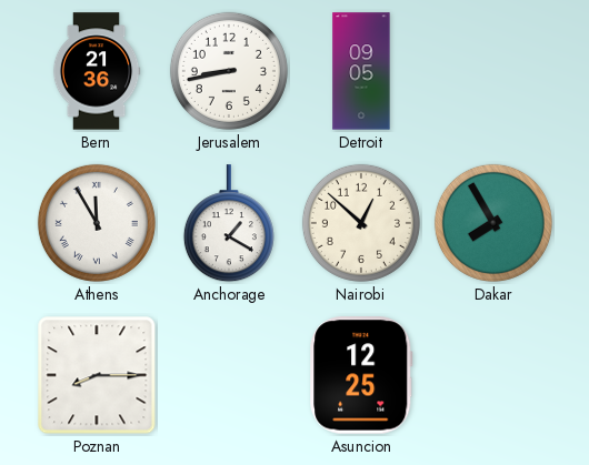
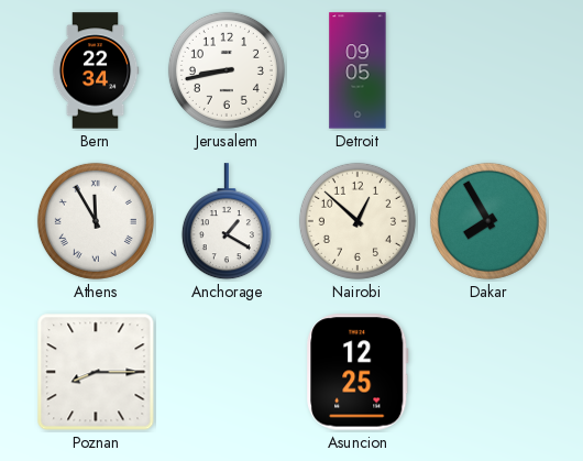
Bern: 21:36 -> 22:34 (96, 70)
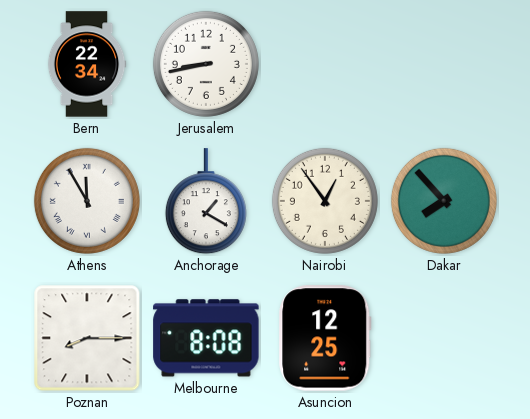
Detroit: 09:05 -> none (358, 70)
Nairobi: 12:52 -> 12:54 (325, 201)
Dakar: 7:55 -> 7:53 (444, 201)
Melbourne: none -> 8:08 (206, 338)
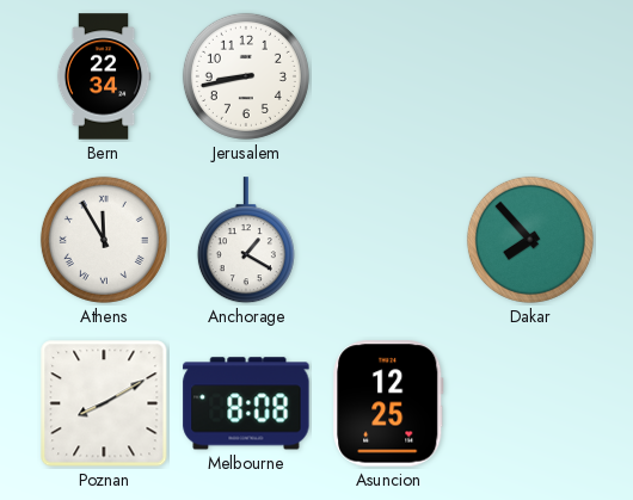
Nairobi: 12:54 -> none (325, 201)
Poznan: 8:15 -> 8:10 (104, 403)
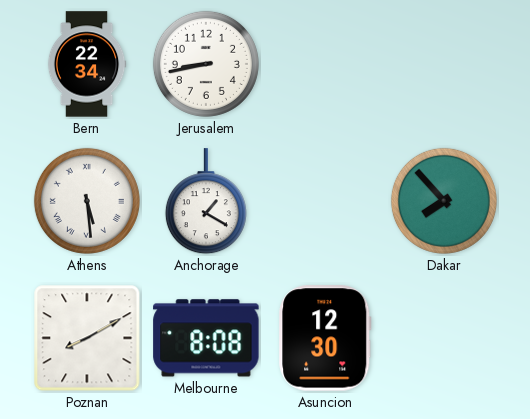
Athens: 11:55 -> 5:29 (87, 201)
Asuncion: 12:25 -> 12:30 (325, 338)
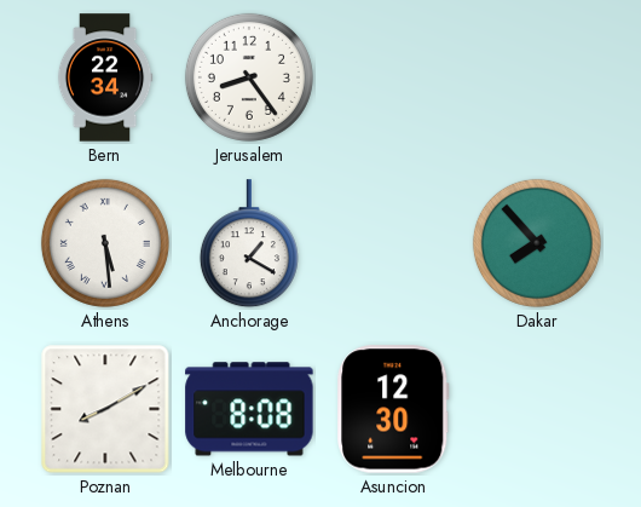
Jerusalem: 8:43 -> 8:24 (249, 77)
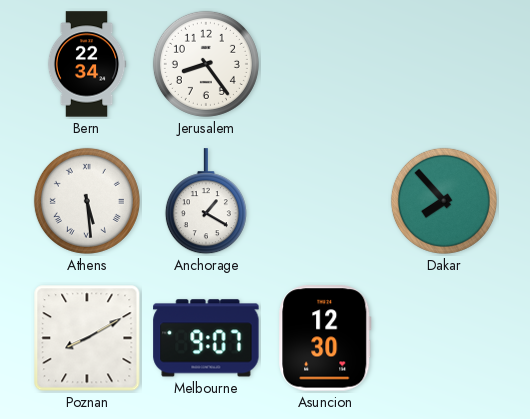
Melbourne: 8:08 -> 9:07 (206, 338)
